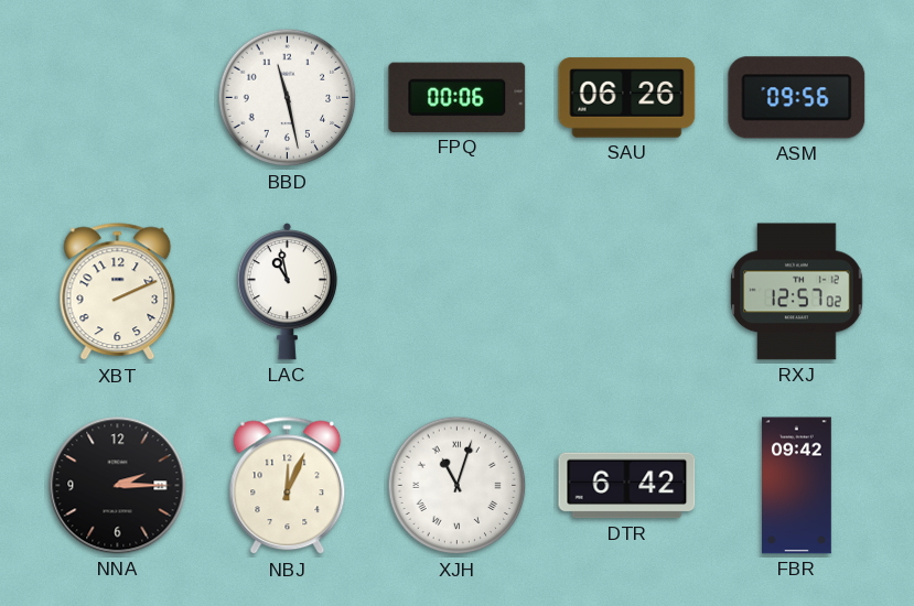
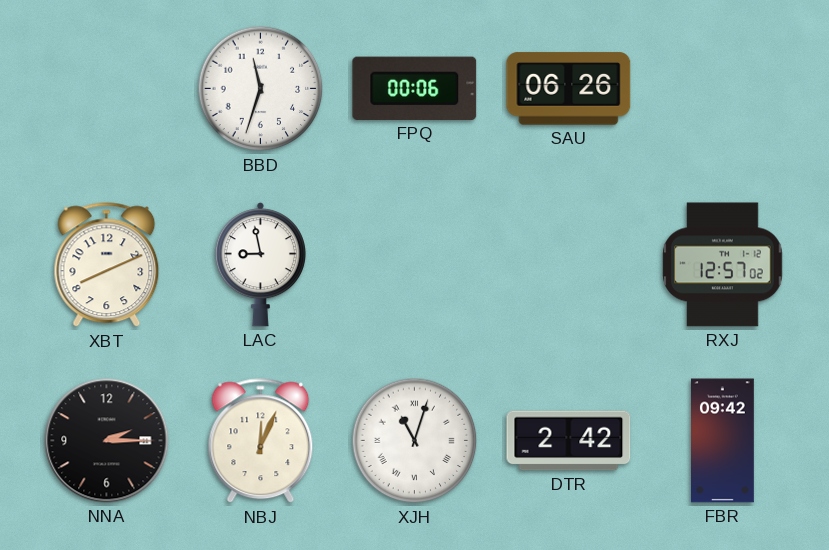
BBD: 11:28 -> 11:33 (261, 89)
ASM: 09:56 -> none (797, 98)
XBT: 2:11 -> 8:11 (107, 265)
LAC: 10:58 -> 8:58 (260, 265)
DTR: 6:42 -> 2:42 (569, 441)
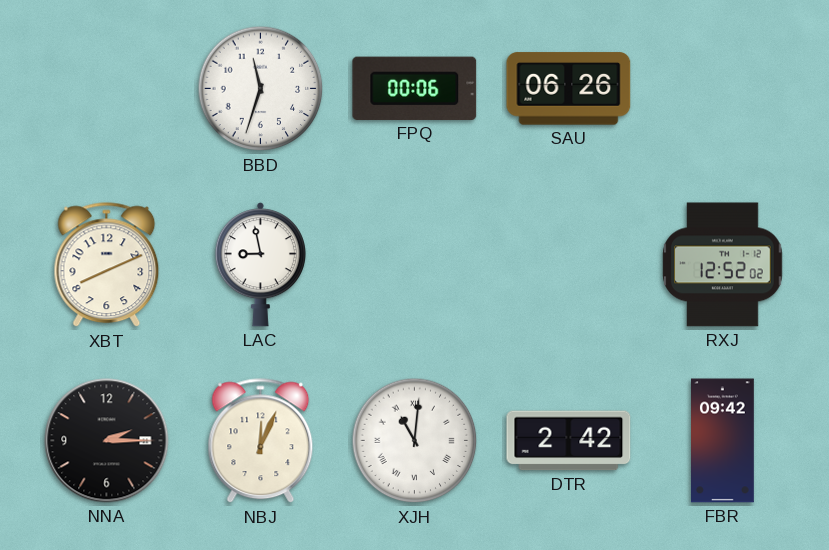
RXJ: 12:57 -> 12:52 (723, 265)
XJH: 11:03 -> 11:01 (415, 441)
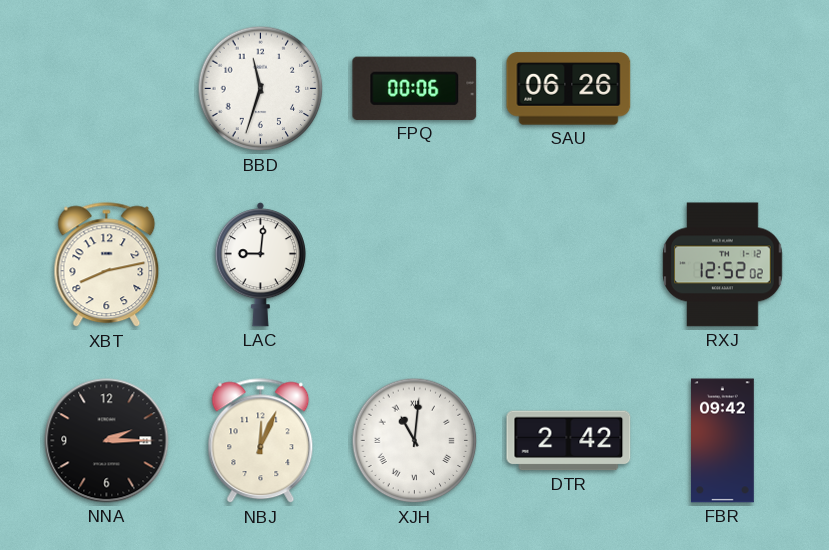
XBT: 8:11 -> 8:13 (107, 265)
LAC: 8:58 -> 9:01 (260, 265)
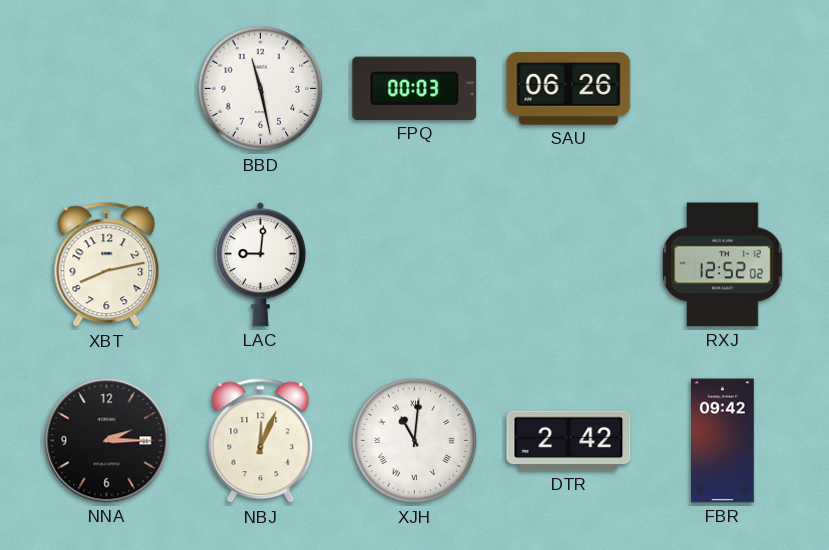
BBD: 11:33 -> 11:28 (261, 89)
FPQ: 00:06 -> 00:03 (415, 88)
